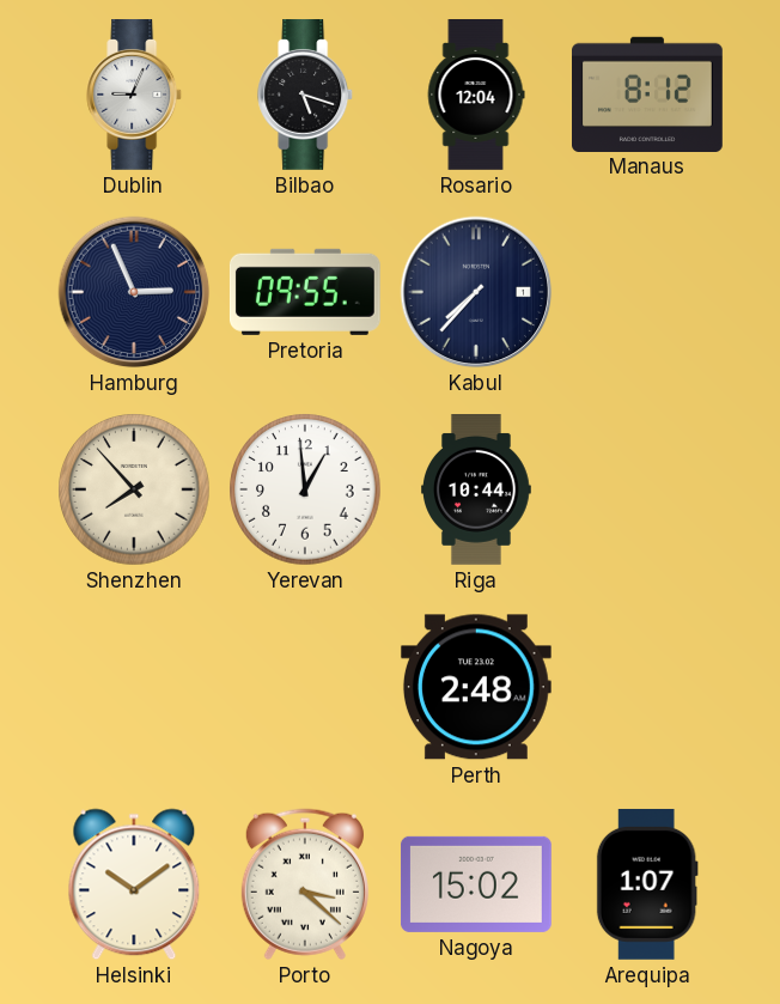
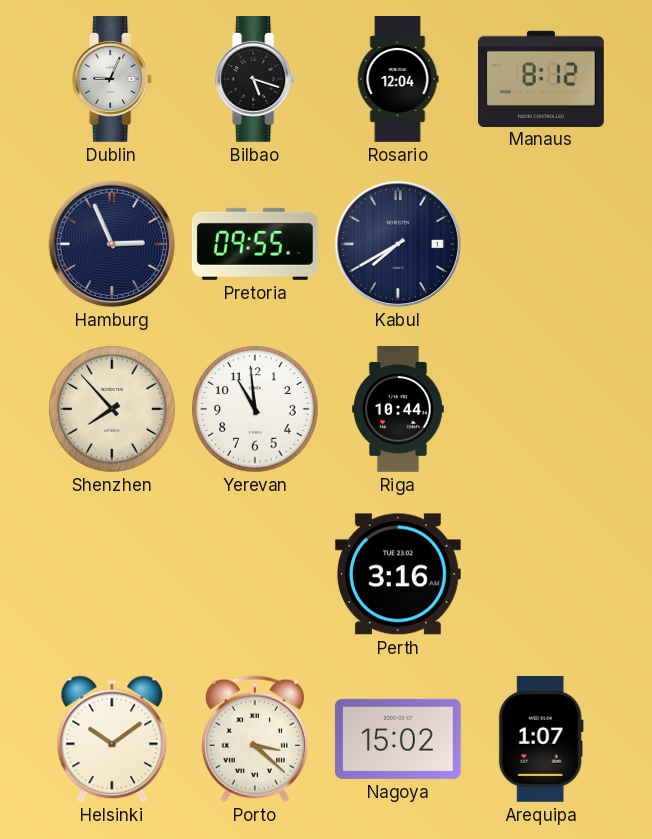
Kabul: 7:37 -> 7:40 (398, 244)
Yerevan: 12:59 -> 10:59 (255, 409)
Perth: 2:48 -> 3:16 (398, 574)
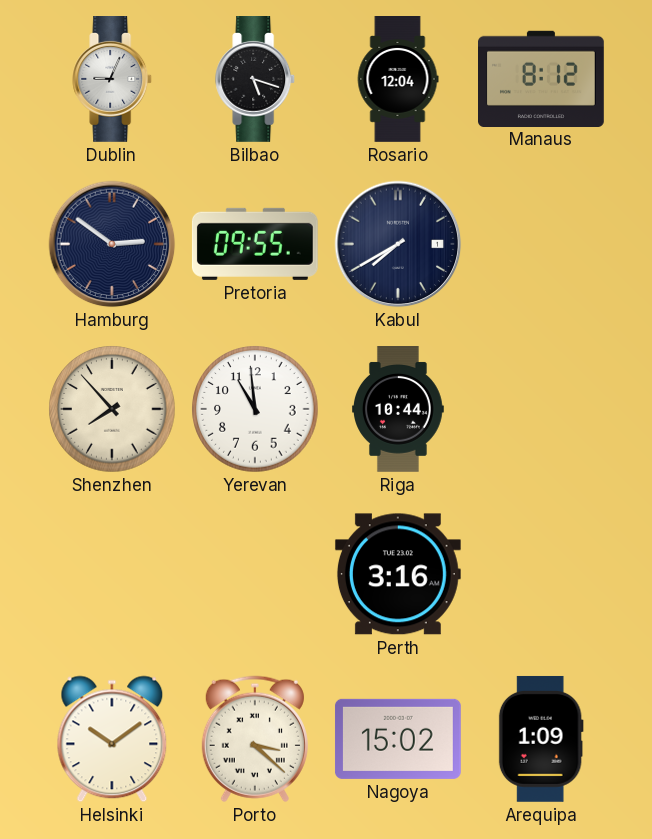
Hamburg: 2:56 -> 2:51 (112, 244)
Arequipa: 1:07 -> 1:09 (541, 739)
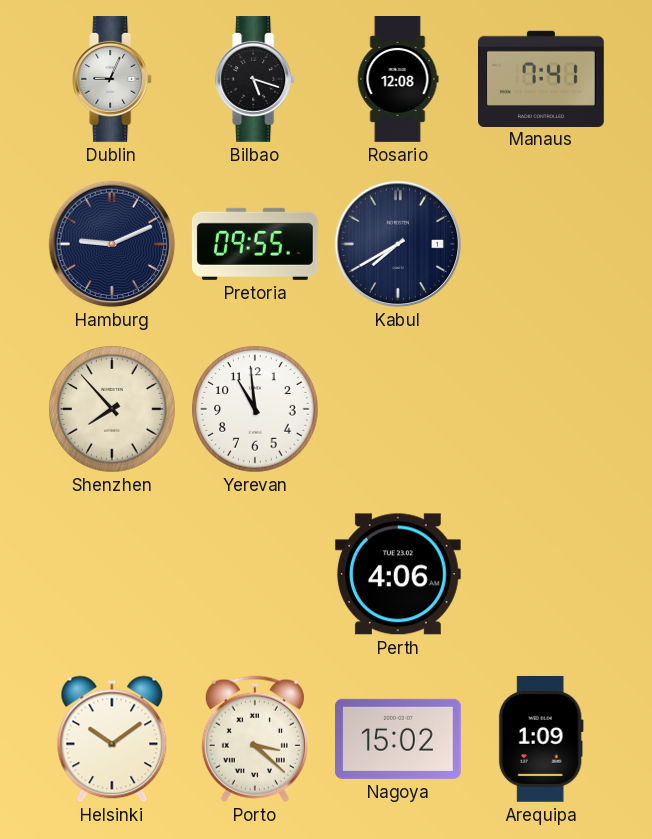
Rosario: 12:04 -> 12:08 (398, 80)
Manaus: 8:12 -> 7:41 (542, 78)
Hamburg: 2:51 -> 9:11 (112, 244)
Riga: 10:44 -> none (399, 410)
Perth: 3:16 -> 4:06 (398, 574)
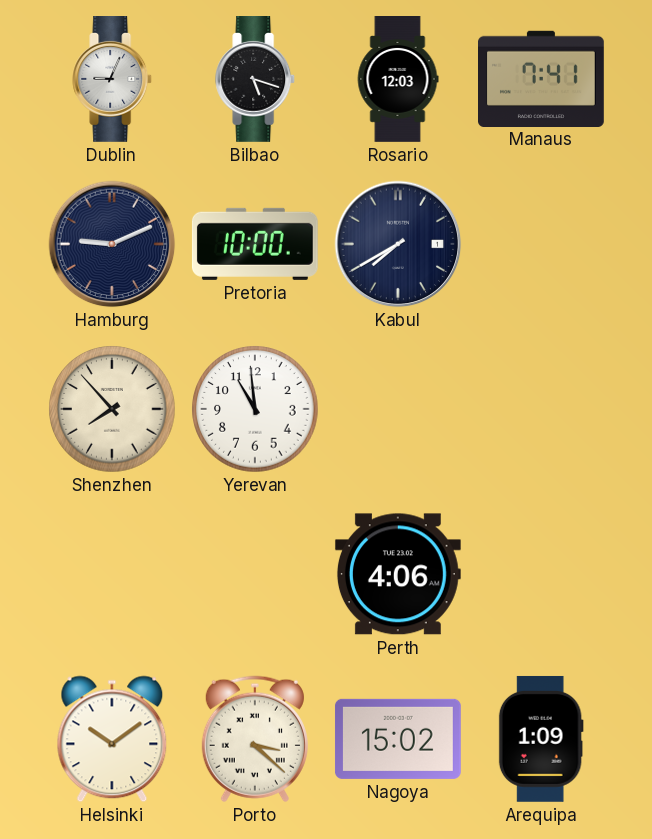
Rosario: 12:08 -> 12:03 (398, 80)
Pretoria: 09:55 -> 10:00 (255, 244)
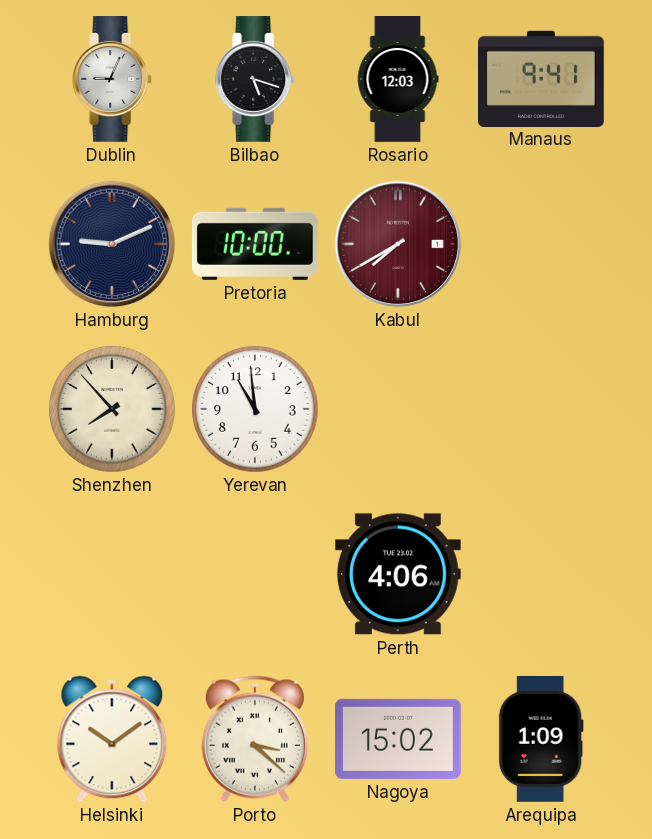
Manaus: 7:41 -> 9:41 (542, 78)
Kabul dial: navy -> burgundy (398, 244)
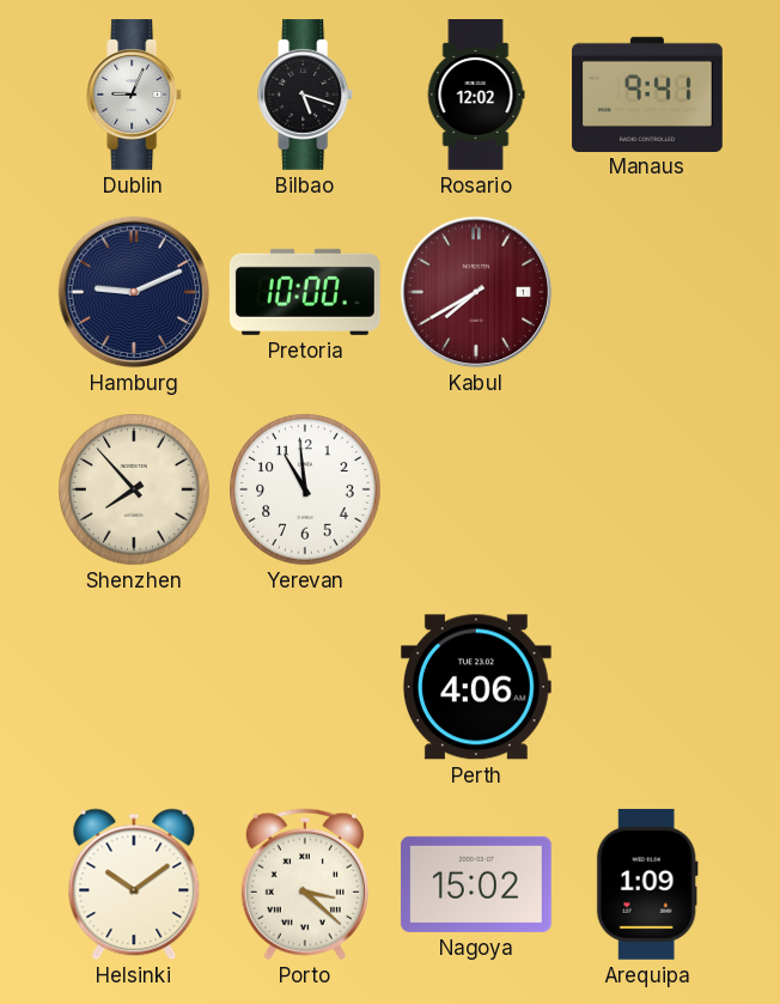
Rosario: 12:03 -> 12:02 (476, 96)
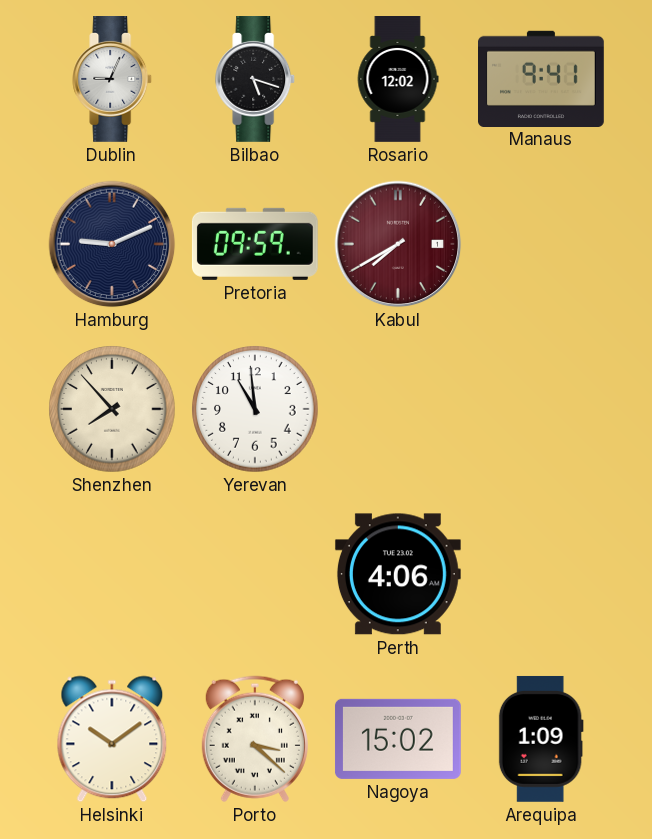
Pretoria: 10:00 -> 09:59 (255, 244)
